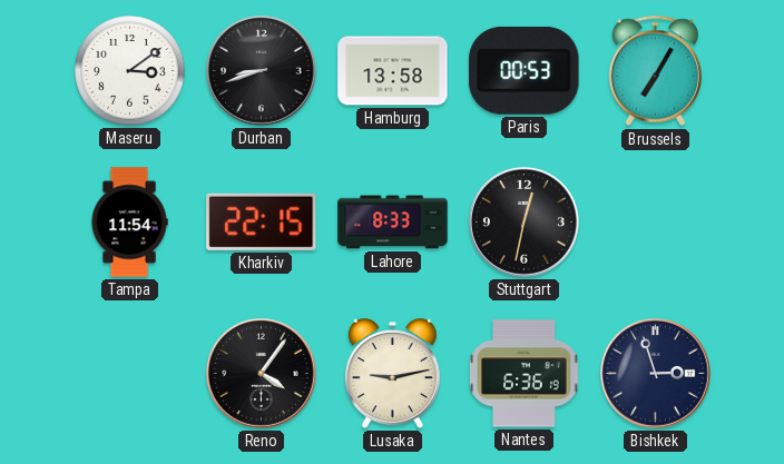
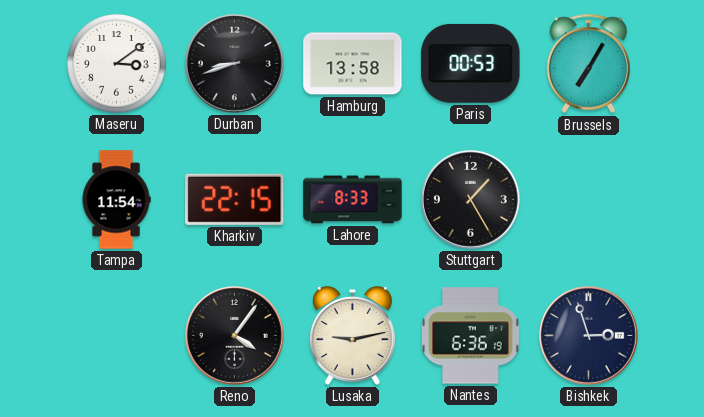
Stuttgart: 12:32 -> 1:25 (471, 200)
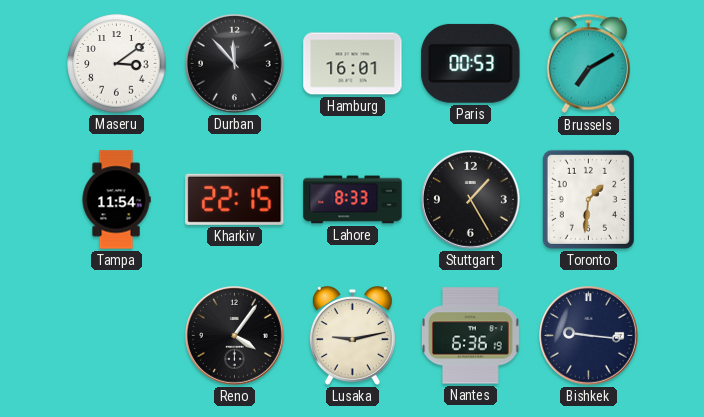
Durban: 8:42 -> 11:53 (235, 64)
Hamburg: 13:58 -> 16:01 (353, 64)
Brussels: 7:05 -> 7:10 (589, 64)
Toronto: none -> 1:31 (588, 199)
Bishkek: 2:57 -> 9:16 (589, 336)
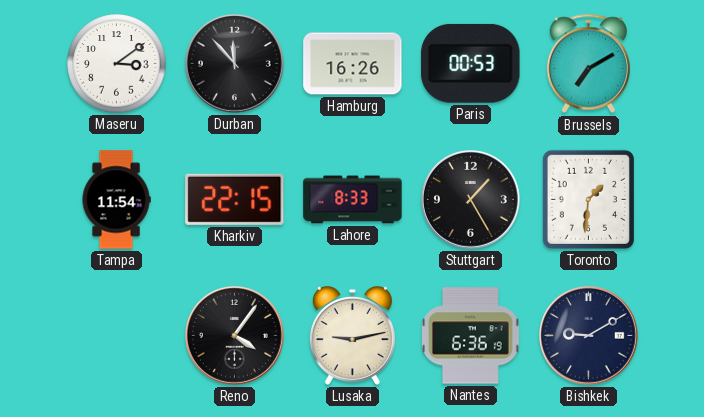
Hamburg: 16:01 -> 16:26 (353, 64)
Bishkek: 9:16 -> 9:10 (589, 336)
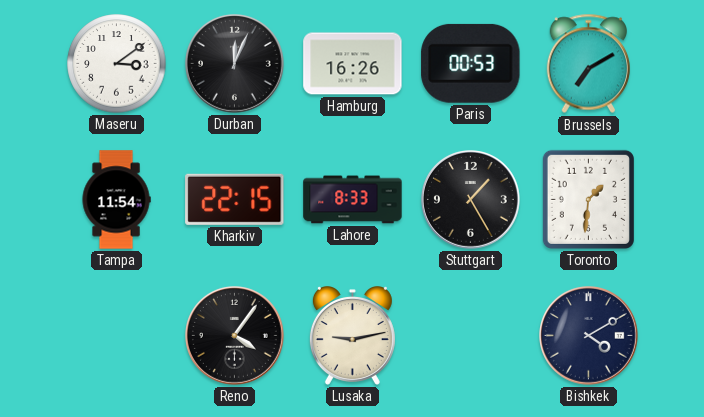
Durban: 11:53 -> 12:04 (235, 64)
Nantes: 6:36 -> none (471, 336)
Bishkek: 9:10 -> 4:10 (589, 336)
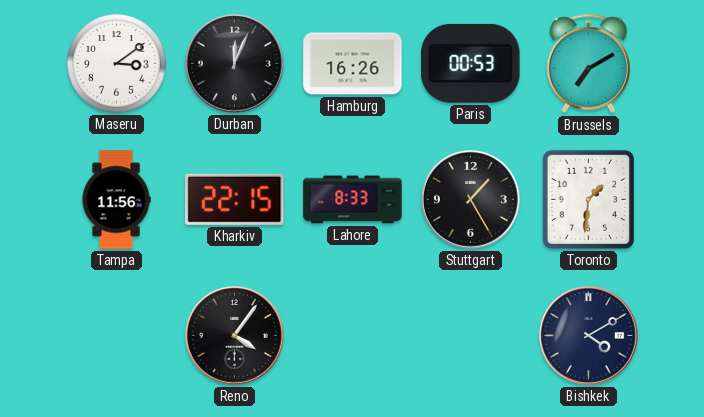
Tampa: 11:54 -> 11:56 (116, 200)
Lusaka: 9:13 -> none (352, 336)
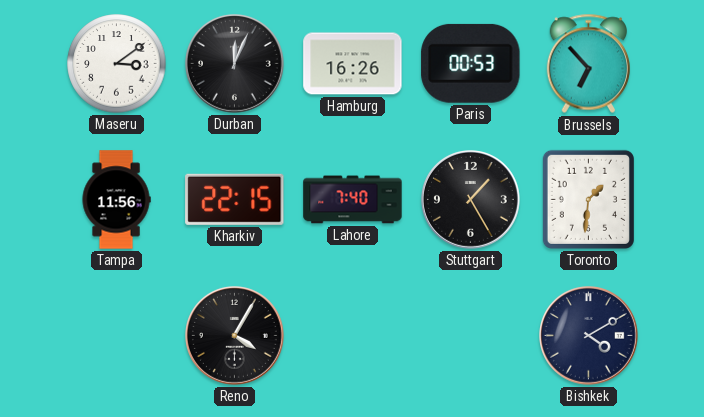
Brussels: 7:10 -> 6:53 (589, 64)
Lahore: 8:33 -> 7:40 (353, 200)
Reno: 4:06 -> 4:05 (235, 336)
